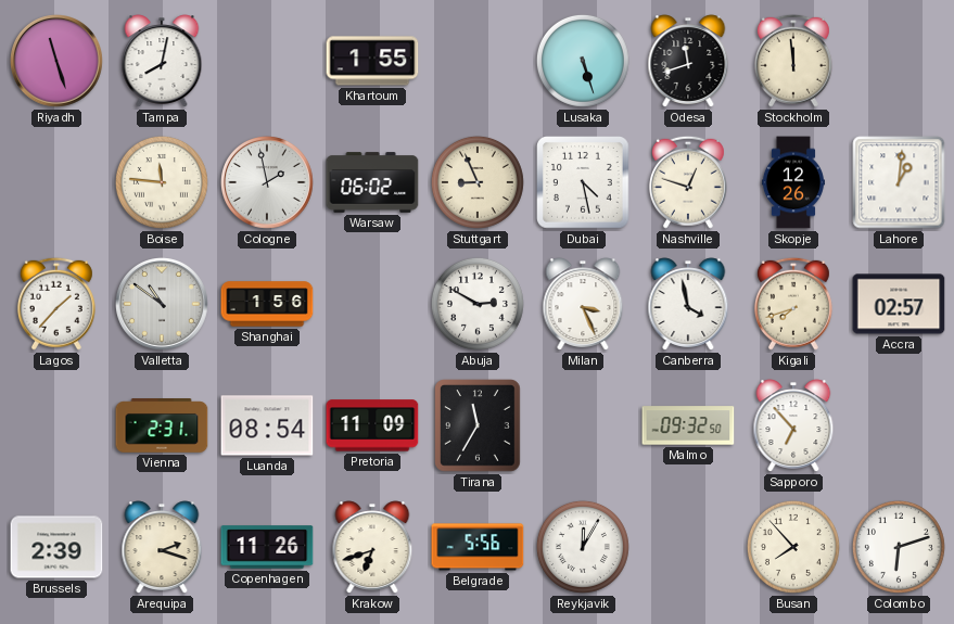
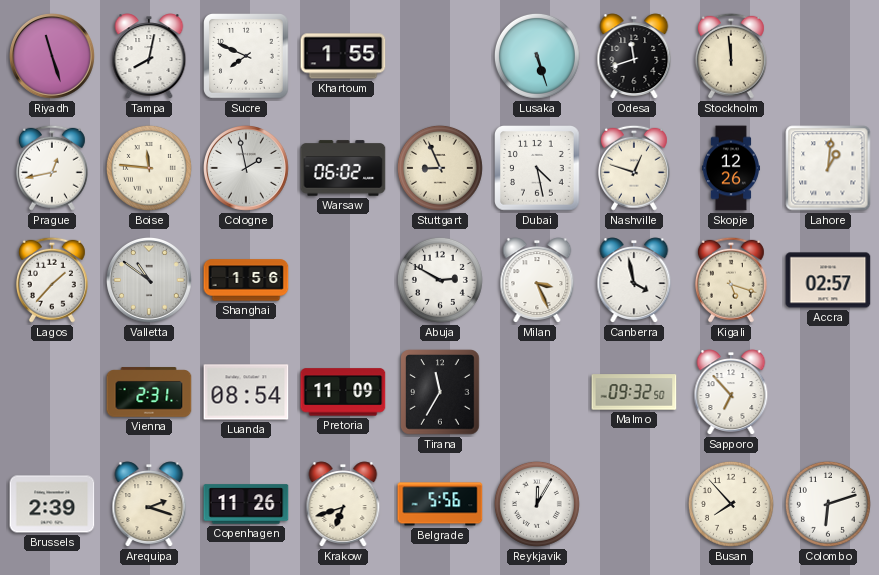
Sucre: none -> 7:49 (247, 57)
Prague: none -> 12:43 (52, 168)
Kigali: 7:42 -> 5:18 (731, 280)
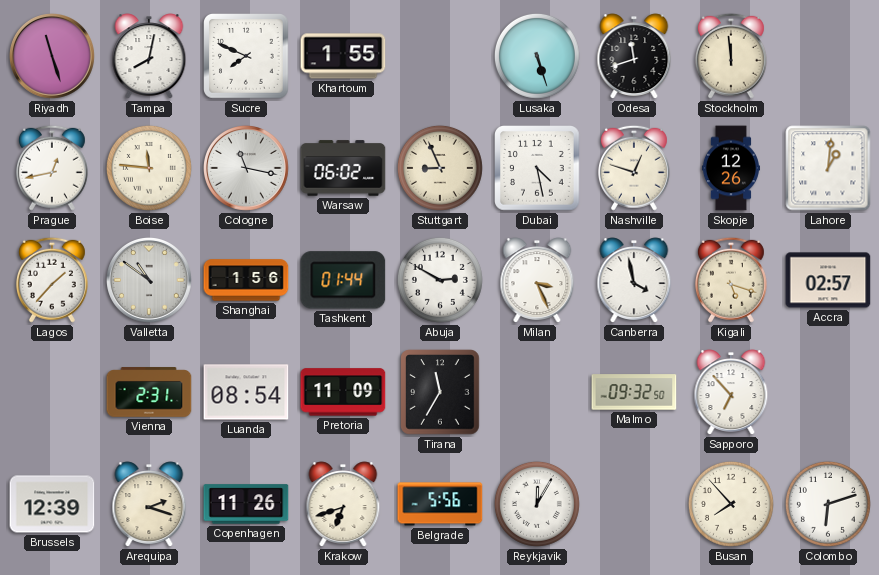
Cologne: 1:58 -> 11:17 (247, 169)
Tashkent: none -> 01:44 (343, 280)
Brussels: 2:39 -> 12:39 (52, 504)
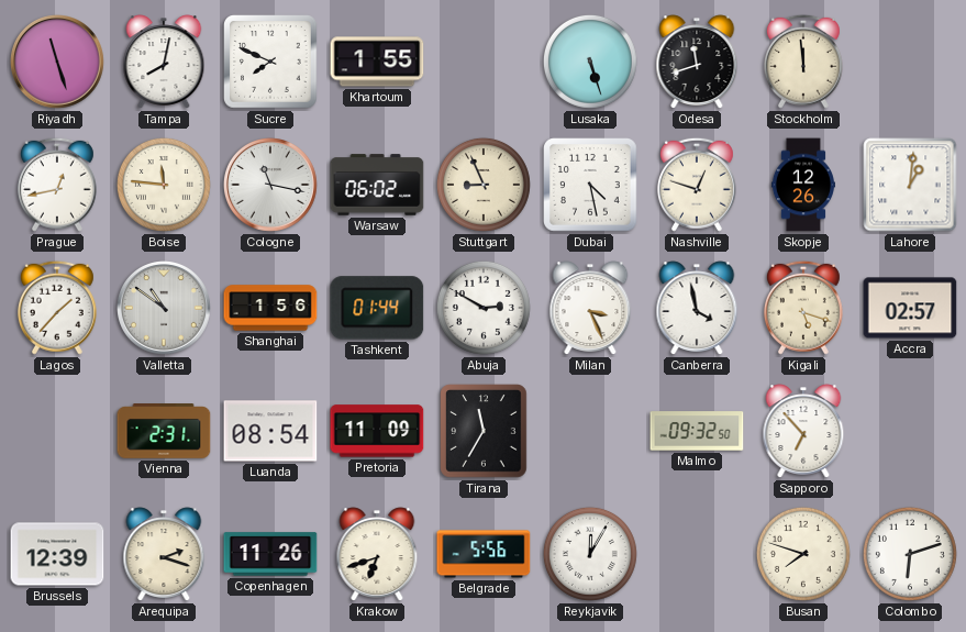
Busan: 7:53 -> 7:48 (803, 554)
